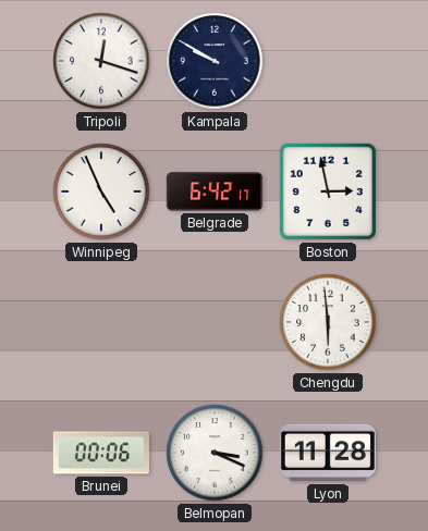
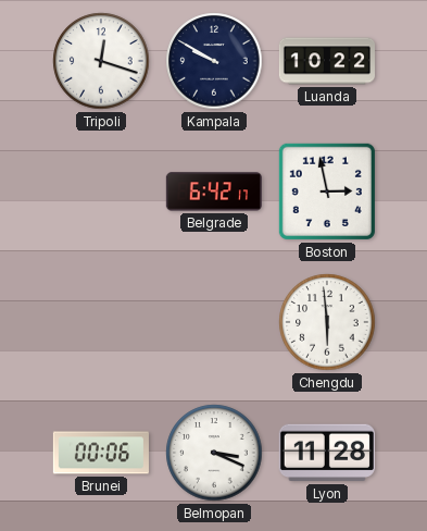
Luanda: none -> 10:22 (326, 61)
Winnipeg: 4:56 -> none (101, 192)
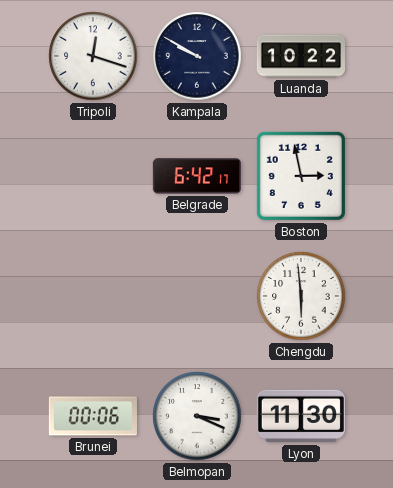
Lyon: 11:28 -> 11:30 (301, 416)
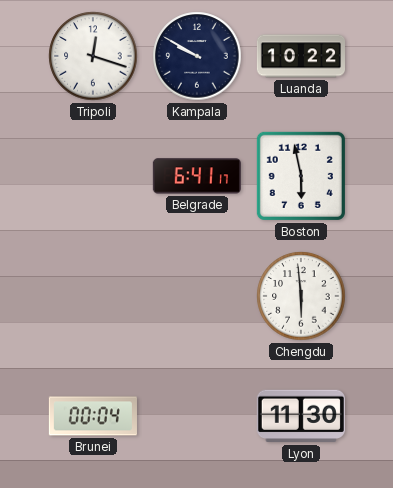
Belgrade: 6:42 -> 6:41 (197, 176)
Boston: 2:58 -> 5:58 (301, 176)
Brunei: 00:06 -> 00:04 (93, 416)
Belmopan: 3:19 -> none (197, 416)
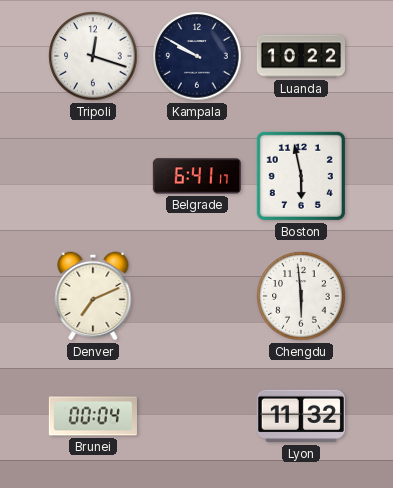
Denver: none -> 7:11 (93, 296)
Lyon: 11:30 -> 11:32 (301, 416)
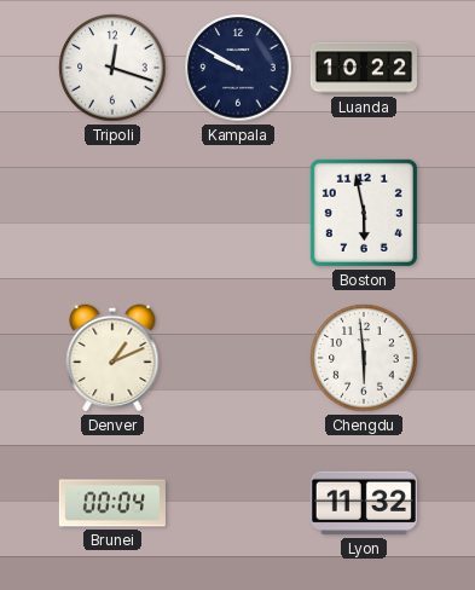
Belgrade: 6:41 -> none (197, 176)
Denver: 7:11 -> 1:11 (112, 358)
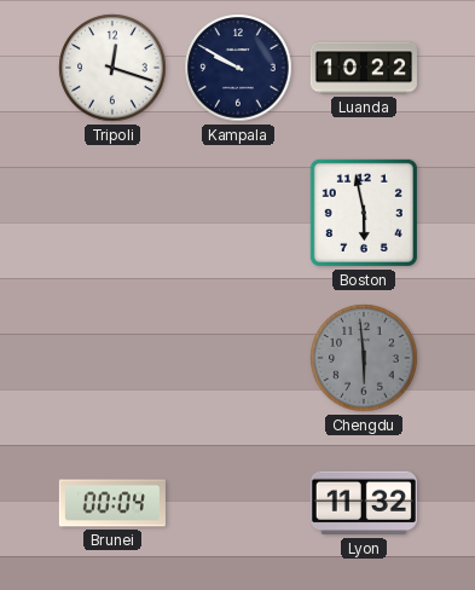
Denver: 1:11 -> none (112, 358)
Chengdu dial: white -> grey (364, 358)
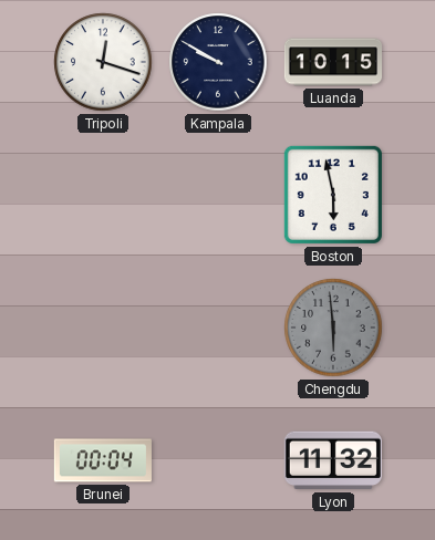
Luanda: 10:22 -> 10:15 (332, 62)
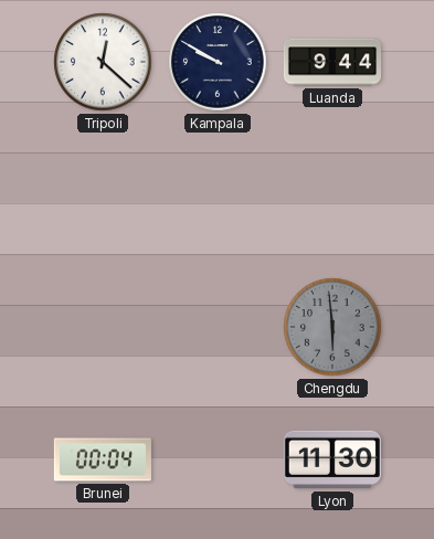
Tripoli: 12:18 -> 12:22 (103, 62)
Luanda: 10:15 -> 9:44 (331, 62)
Boston: 5:58 -> none (333, 195)
Lyon: 11:32 -> 11:30 (332, 459)
